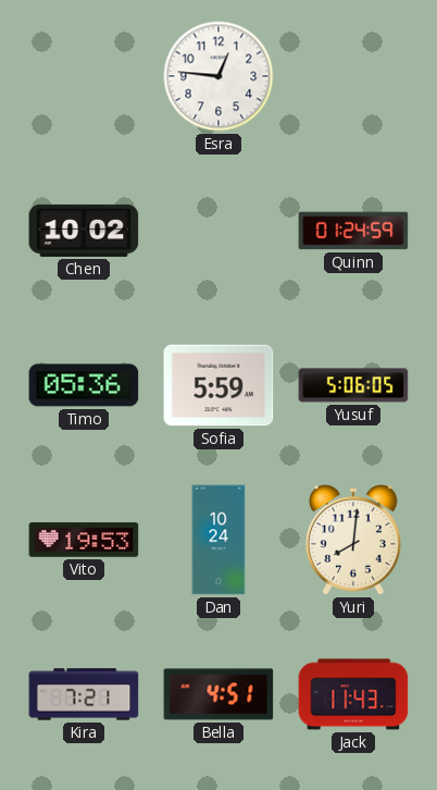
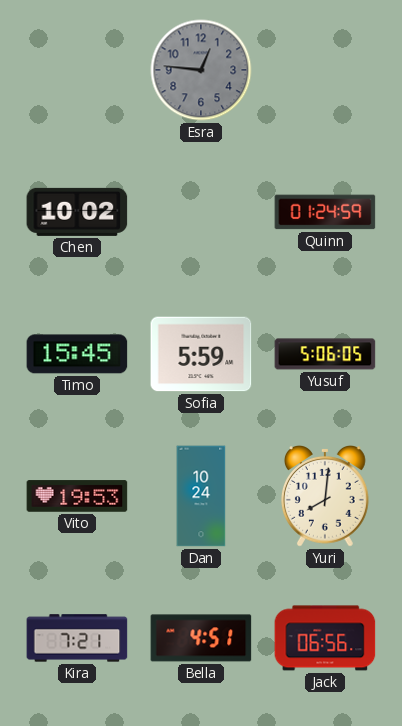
Esra dial: white -> grey (201, 70)
Timo: 05:36 -> 15:45 (77, 354)
Jack: 11:43 -> 06:56 (325, 638)
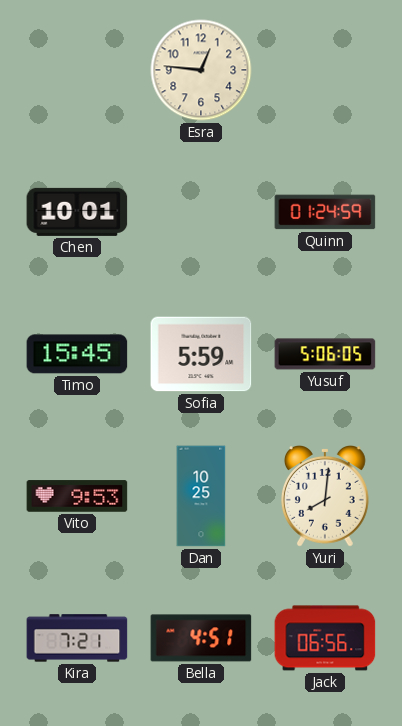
Esra dial: grey -> cream (201, 70)
Chen: 10:02 -> 10:01 (77, 212)
Vito: 19:53 -> 9:53 (77, 496)
Dan: 10:24 -> 10:25 (201, 496)
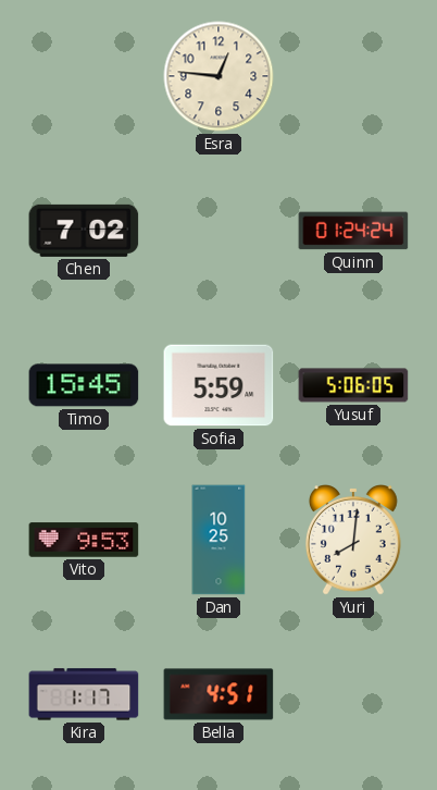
Chen: 10:01 -> 7:02 (84, 231)
Quinn: 01:24:59 -> 01:24:24 (353, 231)
Kira: 7:21 -> 1:17 (84, 694)
Jack: 06:56 -> none (325, 638)
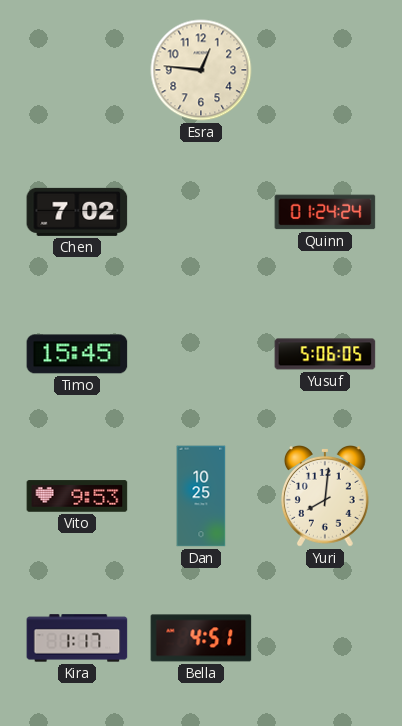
Sofia: 5:59 -> none (218, 385)
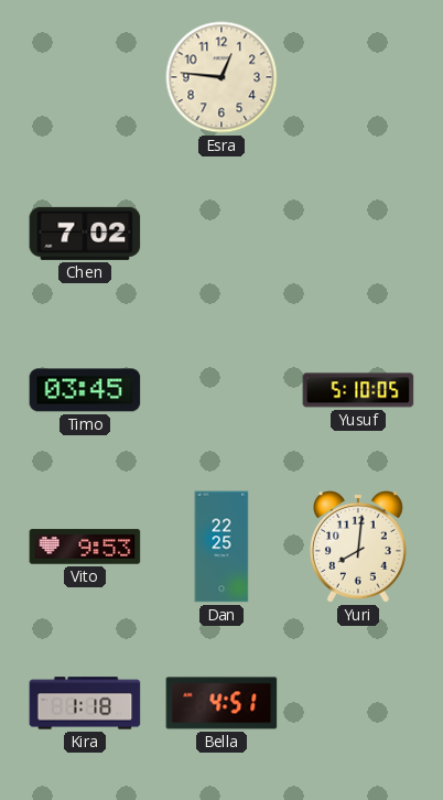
Quinn: 01:24 -> none (325, 212)
Timo: 15:45 -> 03:45 (85, 390)
Yusuf: 5:06 -> 5:10 (358, 390)
Dan: 10:25 -> 22:25 (221, 547)
Kira: 1:17 -> 1:18 (85, 703)
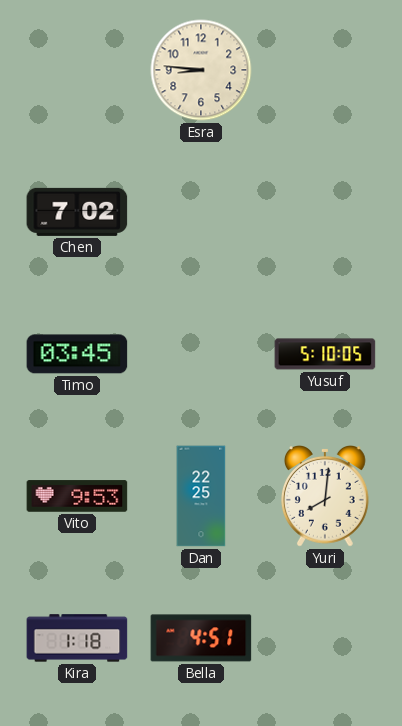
Esra: 12:46 -> 8:46 (201, 70)
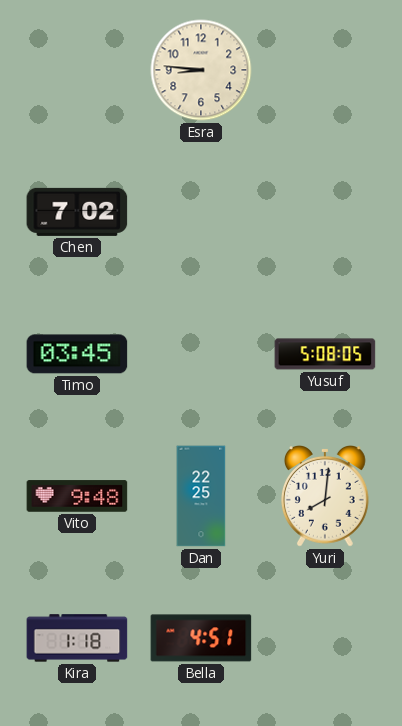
Yusuf: 5:10 -> 5:08 (325, 354)
Vito: 9:53 -> 9:48 (77, 496)
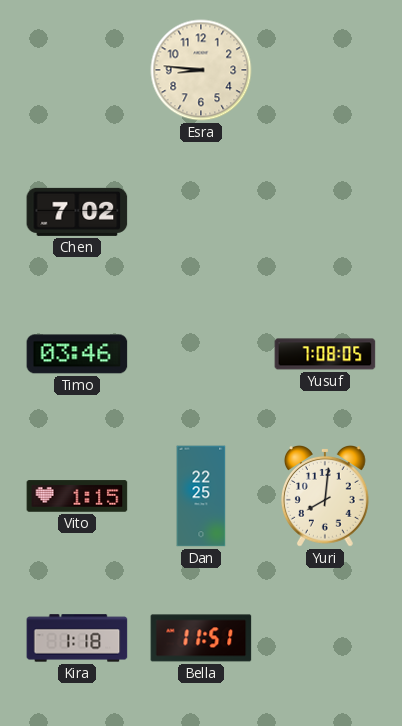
Timo: 03:45 -> 03:46 (77, 354)
Yusuf: 5:08 -> 7:08 (325, 354)
Vito: 9:48 -> 1:15 (77, 496)
Bella: 4:51 -> 11:51 (201, 638)
